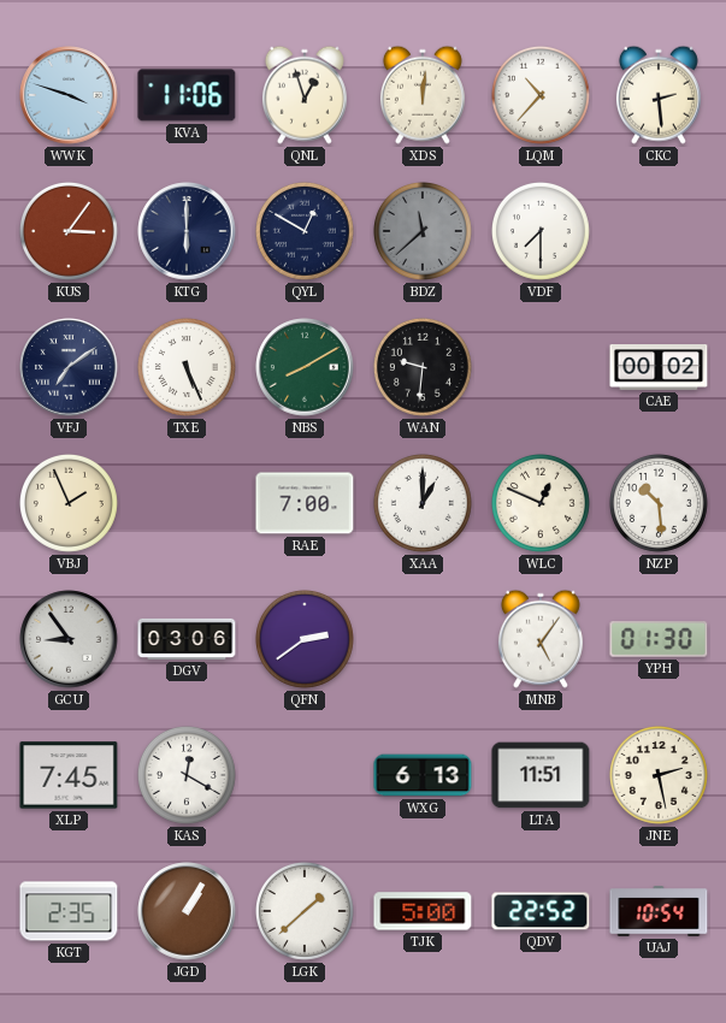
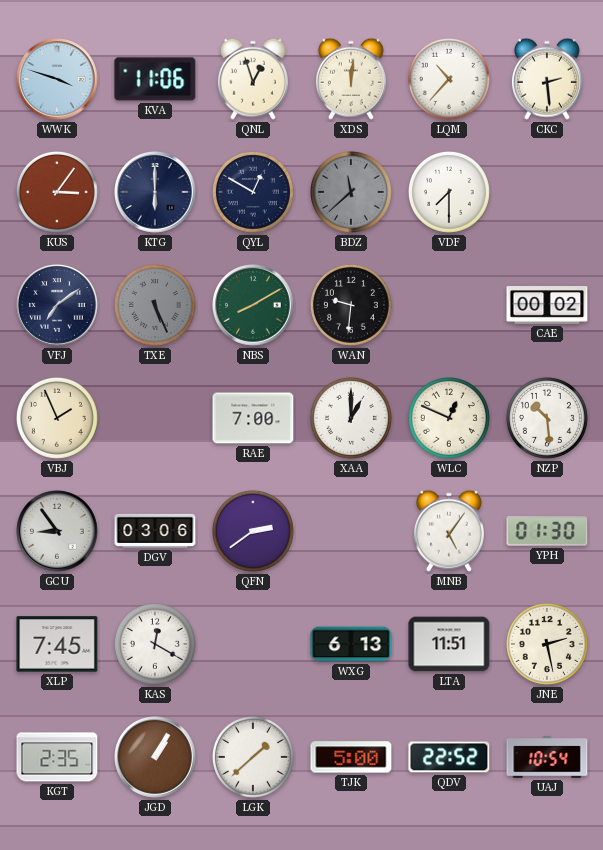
TXE dial: white -> grey (155, 305)
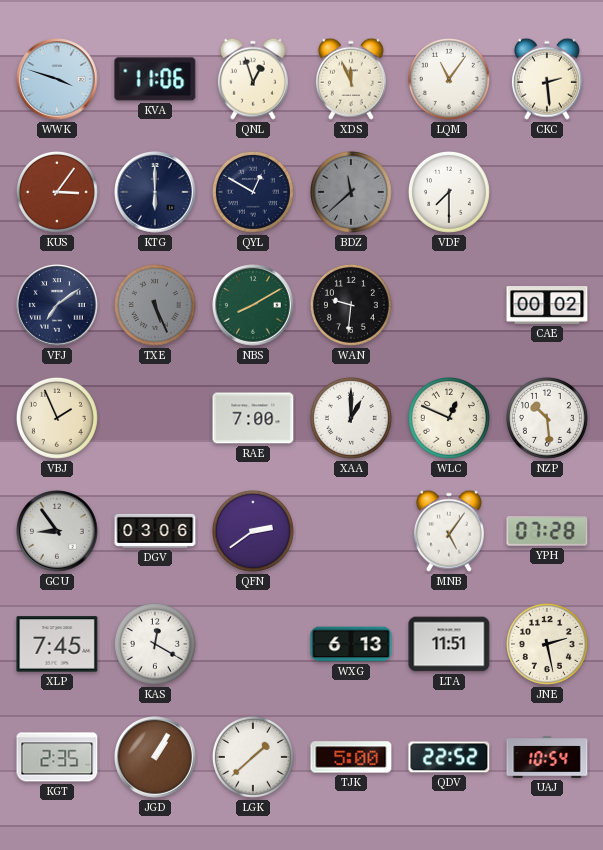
XDS: 12:01 -> 11:56 (351, 79)
LQM: 10:37 -> 11:06 (449, 79)
YPH: 01:30 -> 07:28 (547, 532)
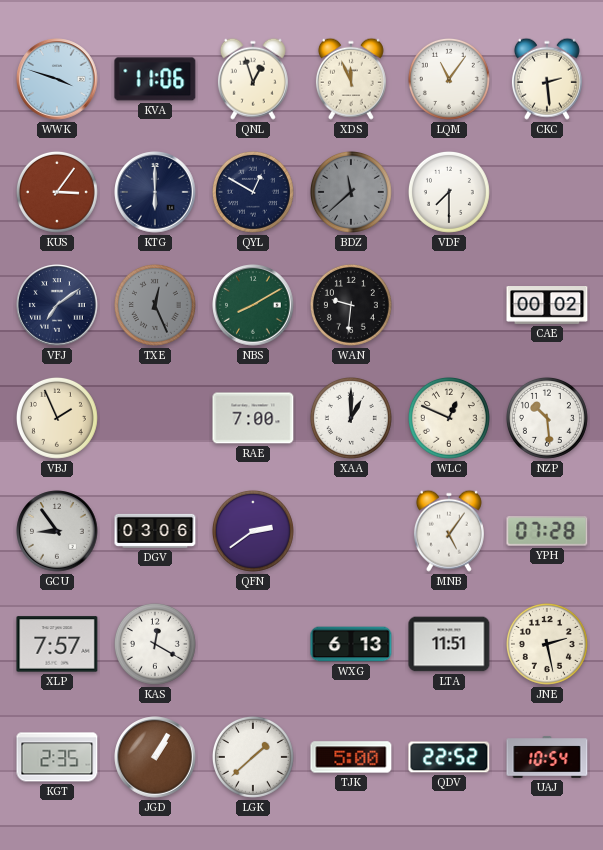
TXE: 5:26 -> 12:26 (155, 305)
XLP: 7:45 -> 7:57 (57, 644)
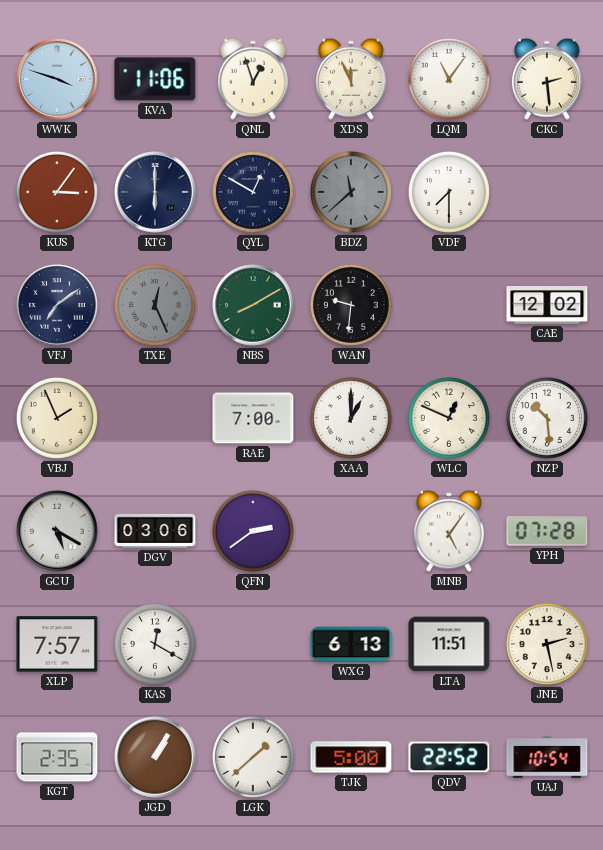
CAE: 00:02 -> 12:02 (547, 306)
GCU: 8:54 -> 5:20 (57, 531)
